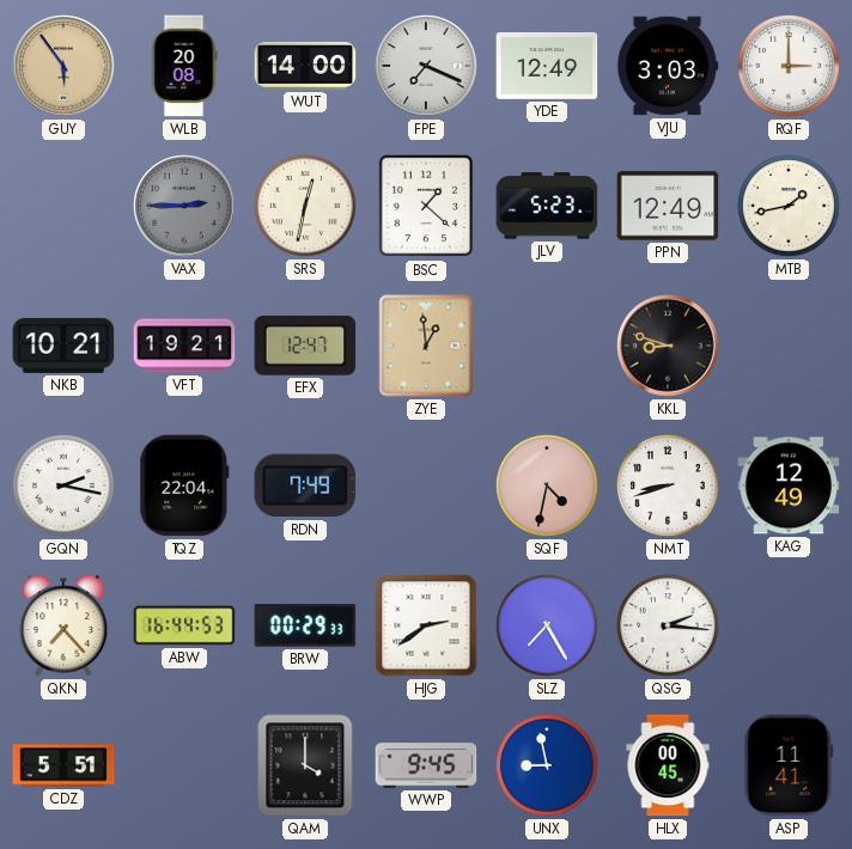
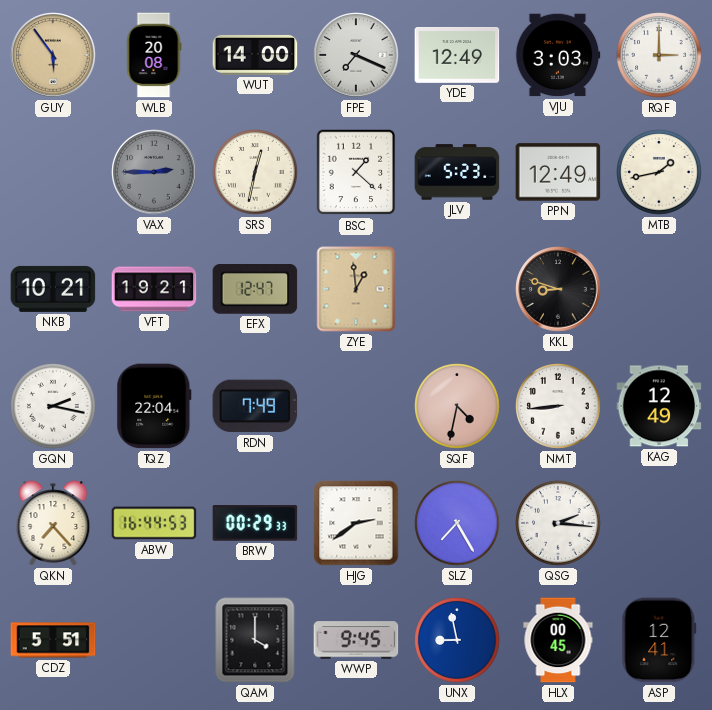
NMT: 8:42 -> 8:44 (558, 406)
ASP: 11:41 -> 12:41 (659, 640)
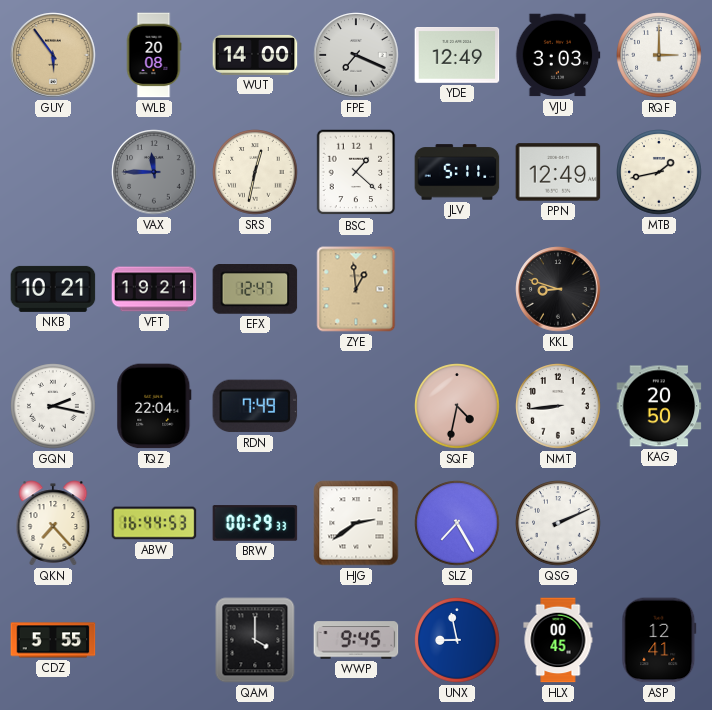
VAX: 2:45 -> 11:45 (154, 172)
JLV: 5:23 -> 5:11 (457, 172)
KAG: 12:49 -> 20:50 (659, 406)
QSG: 2:16 -> 2:11 (558, 523)
CDZ: 5:51 -> 5:55 (53, 640)
